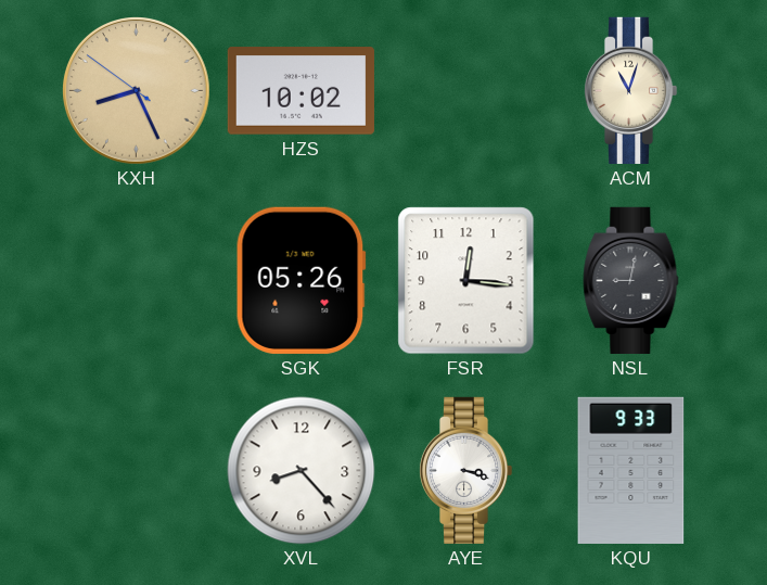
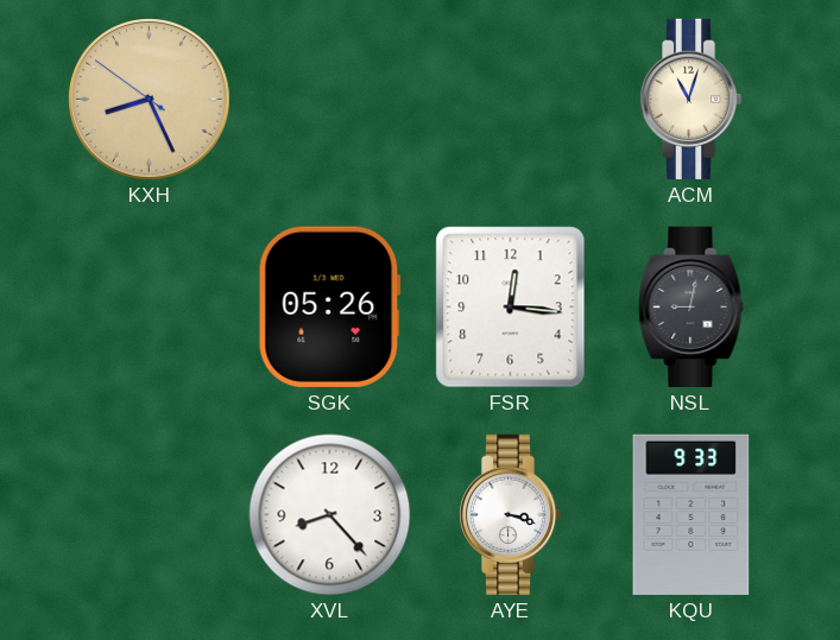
HZS: 10:02 -> none (301, 91)
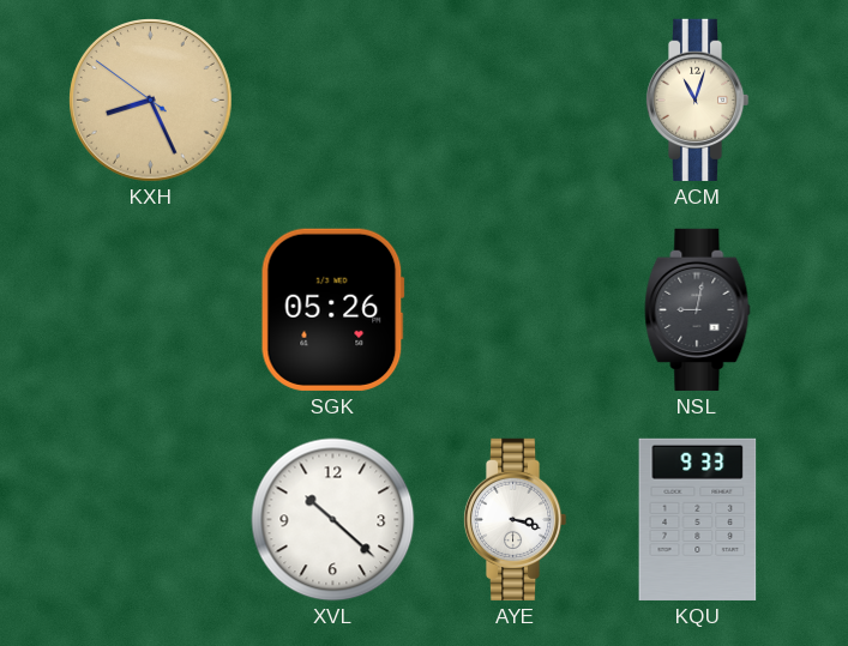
FSR: 12:16 -> none (511, 308)
XVL: 8:23 -> 10:22 (333, 520)
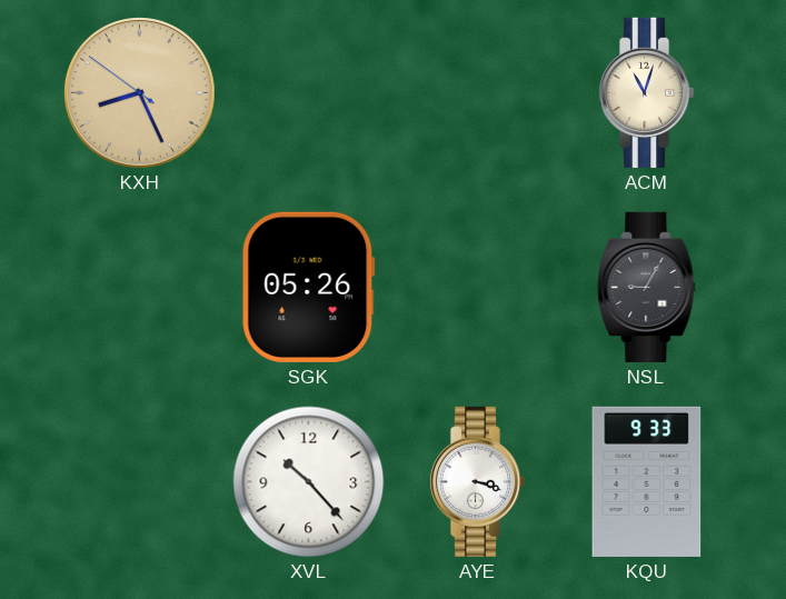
NSL: 9:02 -> 9:05 (647, 287)
XVL: 10:22 -> 10:23 (309, 482)
